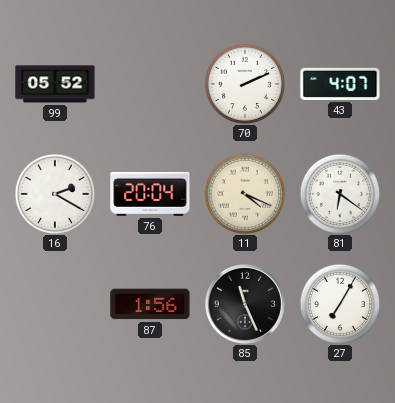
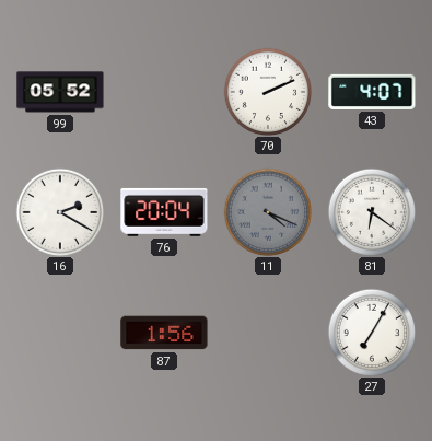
11 dial: cream -> grey (267, 211)
85: 11:26 -> none (245, 304)
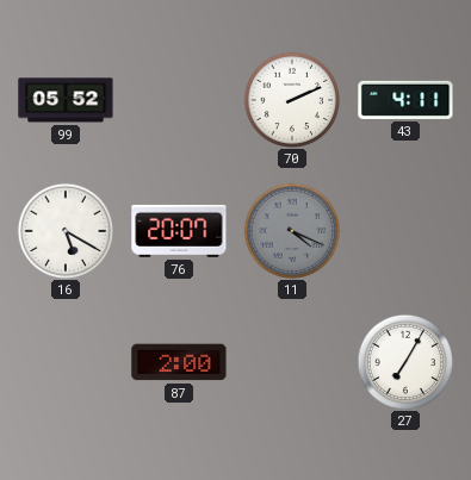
43: 4:07 -> 4:11 (405, 100)
16: 2:20 -> 5:20 (64, 230)
76: 20:04 -> 20:07 (179, 231)
81: 6:21 -> none (371, 211)
87: 1:56 -> 2:00 (179, 362)
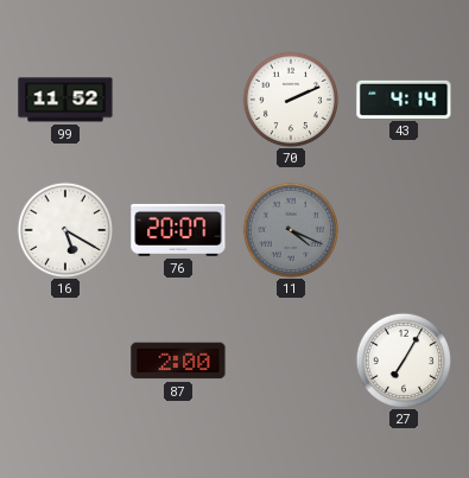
99: 05:52 -> 11:52 (65, 100)
43: 4:11 -> 4:14 (404, 100)
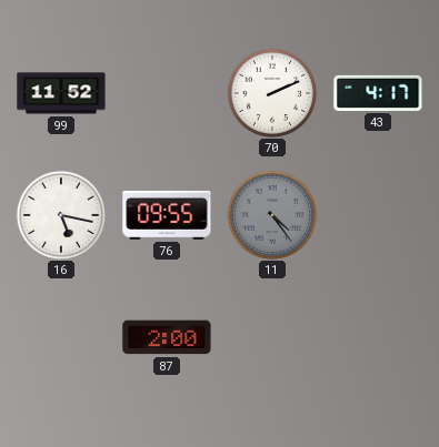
43: 4:14 -> 4:17 (378, 93)
16: 5:20 -> 5:17 (60, 214)
76: 20:07 -> 09:55 (167, 215)
11: 4:19 -> 4:24 (271, 214)
27: 7:05 -> none (403, 359)
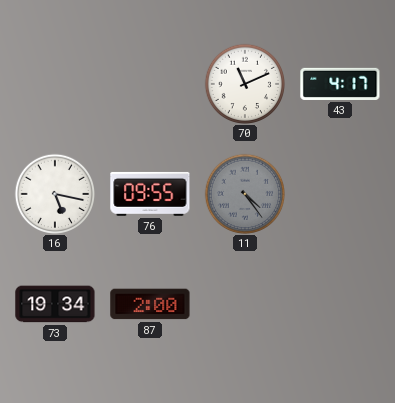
99: 11:52 -> none (61, 93)
70: 2:11 -> 11:11 (244, 83)
73: none -> 19:34 (55, 304)
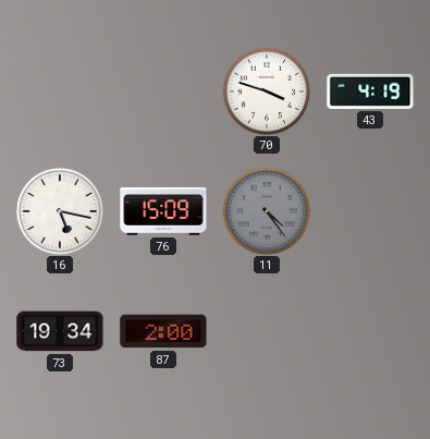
70: 11:11 -> 3:48 (266, 90)
43: 4:17 -> 4:19 (370, 92)
76: 09:55 -> 15:09 (163, 211)
